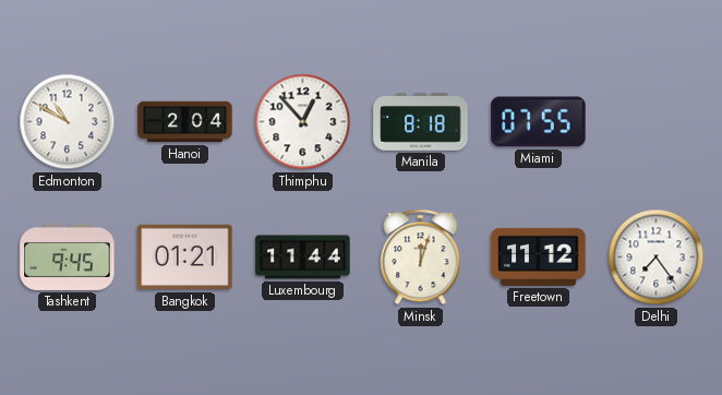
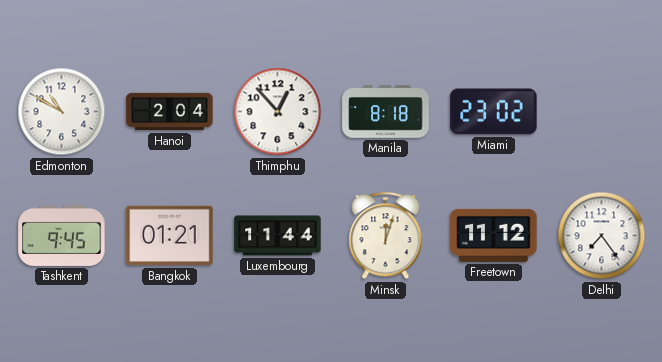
Miami: 07:55 -> 23:02 (494, 112)
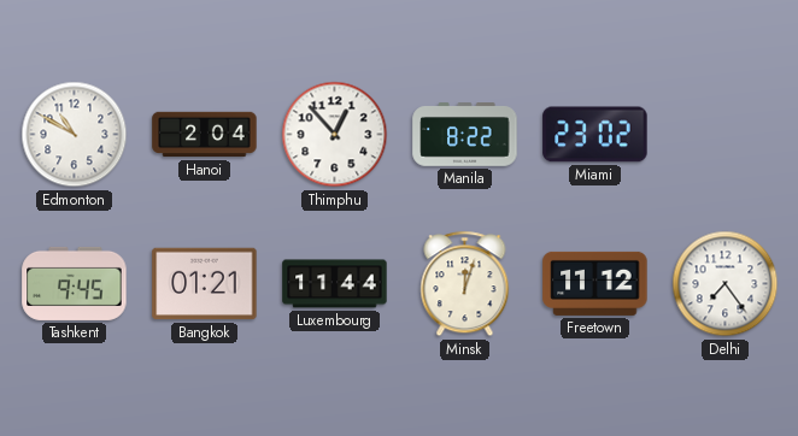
Manila: 8:18 -> 8:22 (465, 135)
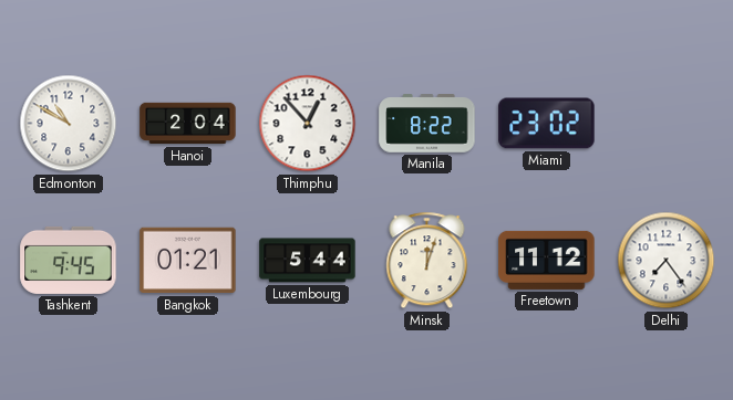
Luxembourg: 11:44 -> 5:44 (308, 261)
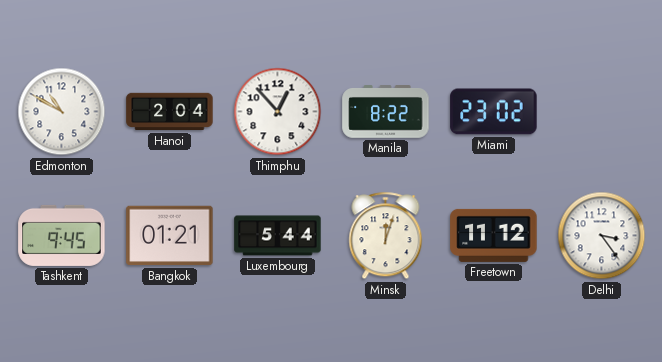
Delhi: 7:24 -> 3:24 (602, 236)
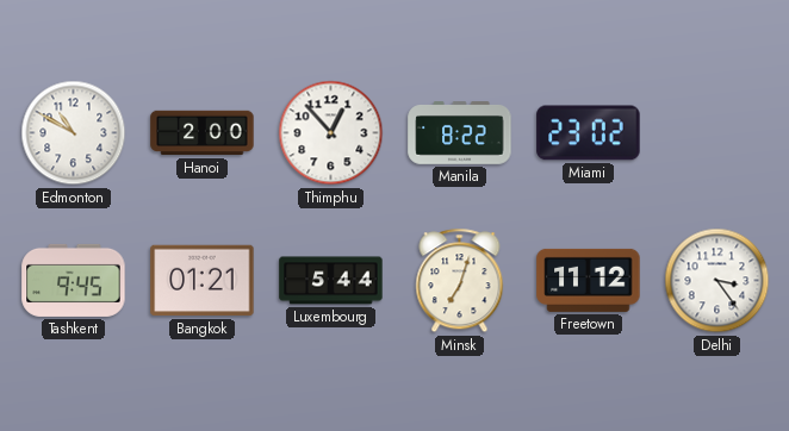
Hanoi: 2:04 -> 2:00 (203, 133)
Minsk: 12:03 -> 7:03 (460, 281)
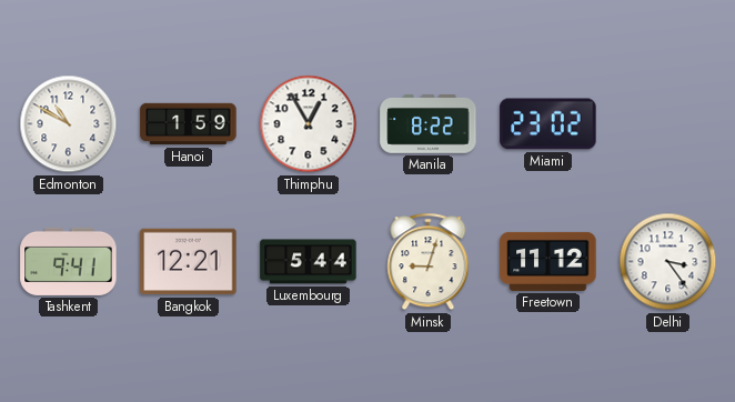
Hanoi: 2:00 -> 1:59 (189, 124)
Thimphu: 12:53 -> 12:55 (309, 124)
Tashkent: 9:45 -> 9:41 (69, 261)
Bangkok: 01:21 -> 12:21 (189, 262)
Minsk: 7:03 -> 9:03 (429, 262)
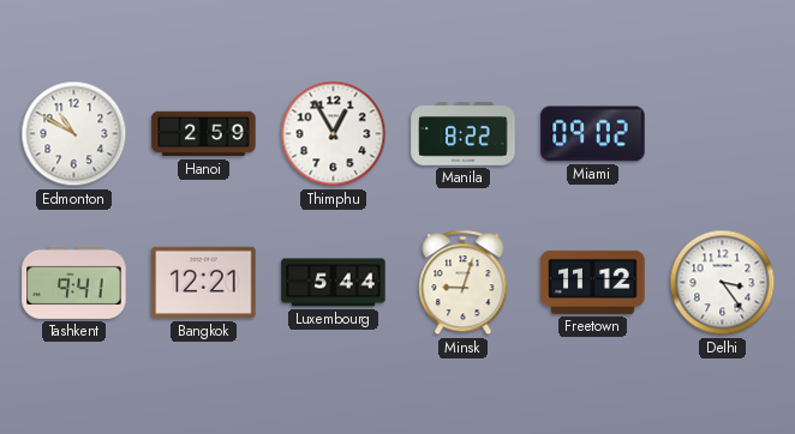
Hanoi: 1:59 -> 2:59 (204, 134)
Miami: 23:02 -> 09:02 (593, 134)
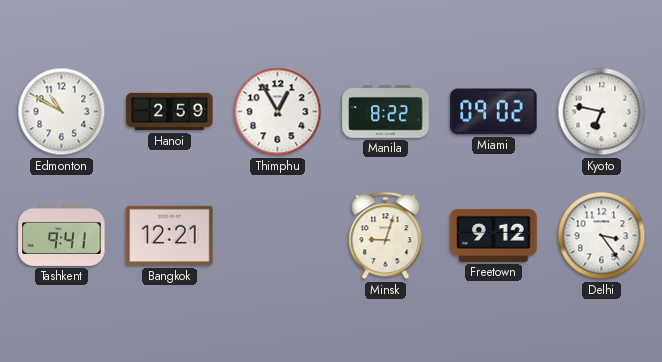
Kyoto: none -> 6:47 (602, 112)
Luxembourg: 5:44 -> none (334, 283)
Freetown: 11:12 -> 9:12 (494, 235)
